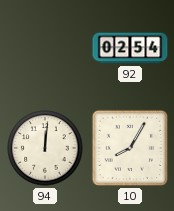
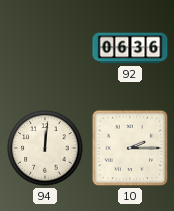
92: 02:54 -> 06:36 (130, 48)
10: 8:05 -> 2:15 (130, 148)
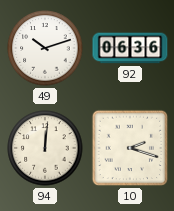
49: none -> 10:12 (45, 48)
10: 2:15 -> 2:18 (130, 148)
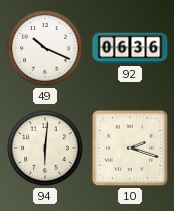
49: 10:12 -> 10:19 (45, 48)
94: 12:01 -> 6:01 (45, 148)
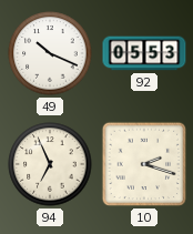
92: 06:36 -> 05:53 (144, 53)
94: 6:01 -> 6:56 (50, 164)
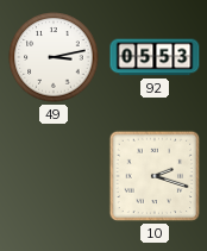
49: 10:19 -> 3:13 (54, 57)
94: 6:56 -> none (50, 164)
